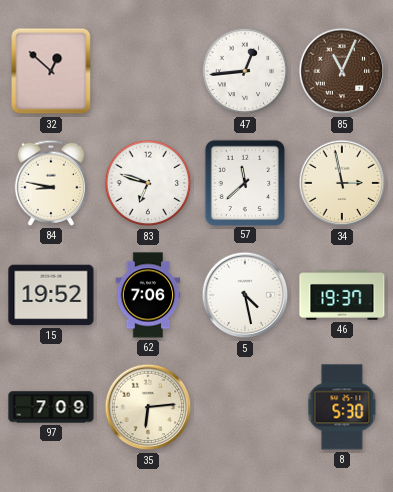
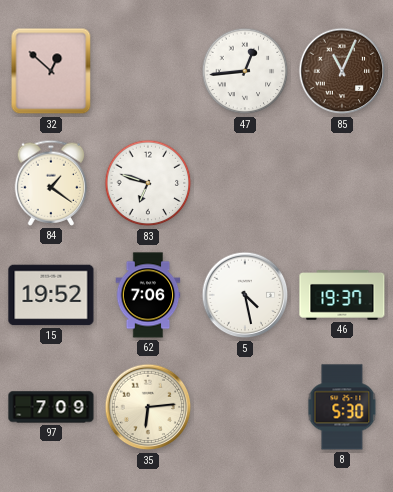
84: 8:47 -> 1:21 (51, 183)
57: 11:38 -> none (244, 182)
34: 2:58 -> none (342, 183)
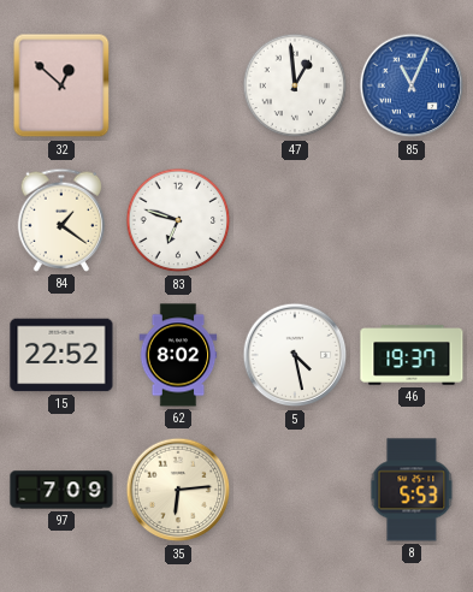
47: 12:44 -> 12:59 (295, 85)
85 dial: brown -> blue (412, 85)
15: 19:52 -> 22:52 (61, 355)
62: 7:06 -> 8:02 (178, 355)
8: 5:30 -> 5:53 (412, 490)
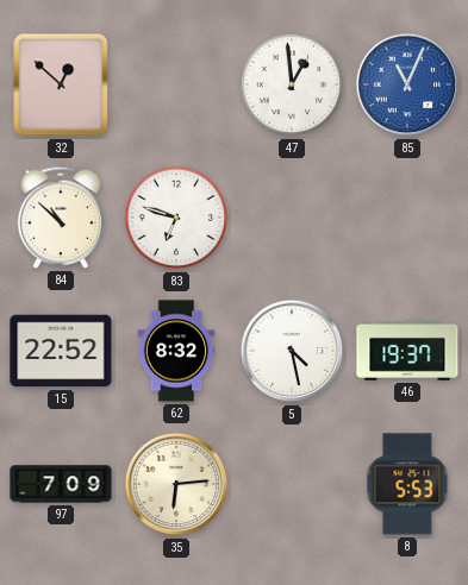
84: 1:21 -> 10:52 (61, 218)
62: 8:02 -> 8:32 (176, 351)
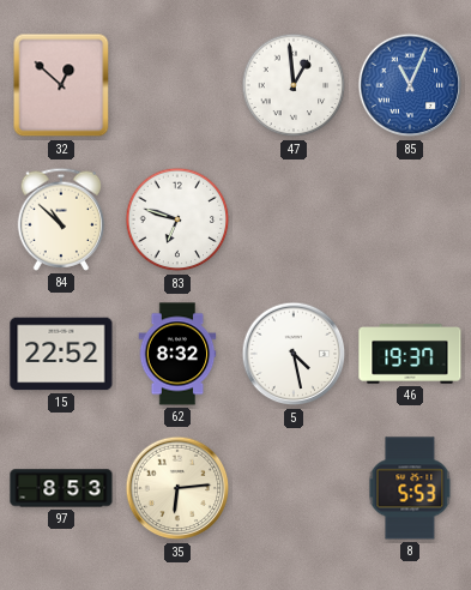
97: 7:09 -> 8:53 (61, 488)
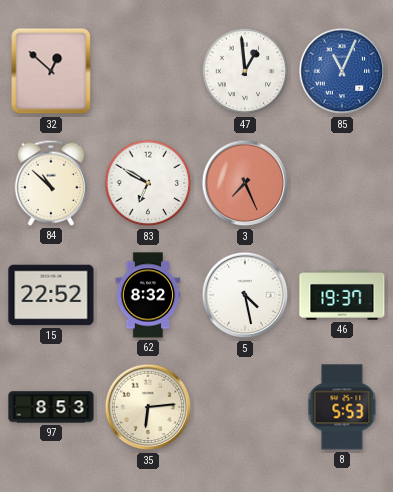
83: 6:48 -> 6:50 (148, 183)
3: none -> 7:26 (245, 183)
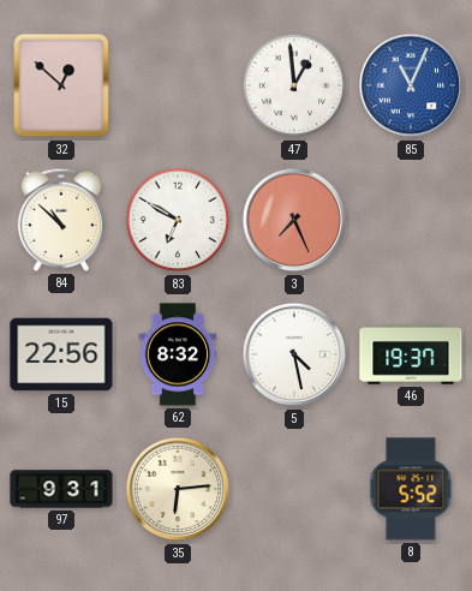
15: 22:52 -> 22:56 (61, 354)
97: 8:53 -> 9:31 (61, 489)
8: 5:53 -> 5:52 (411, 489)
